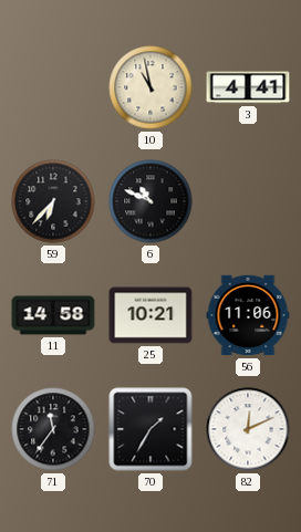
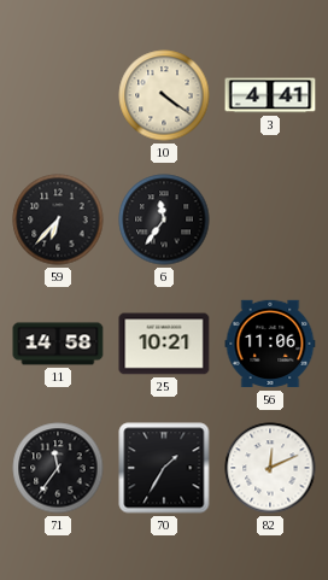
10: 10:58 -> 4:21 (164, 95)
6: 10:49 -> 11:36 (164, 219)
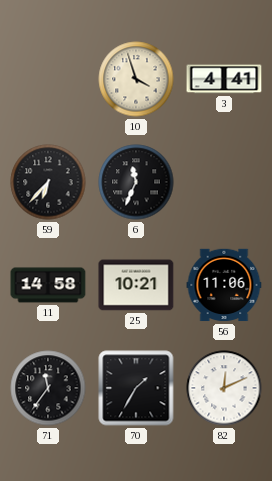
10: 4:21 -> 3:57 (136, 79)
6: 11:36 -> 11:34 (136, 182)
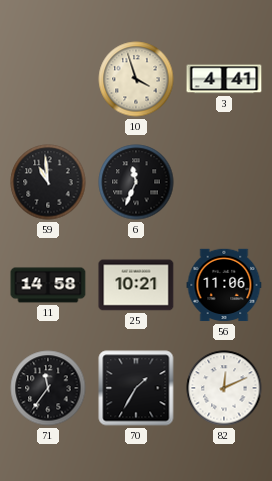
59: 6:37 -> 10:59 (48, 182)
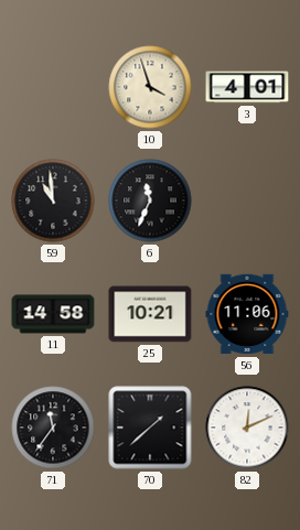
3: 4:41 -> 4:01 (247, 87)
70: 1:35 -> 1:38 (150, 428)
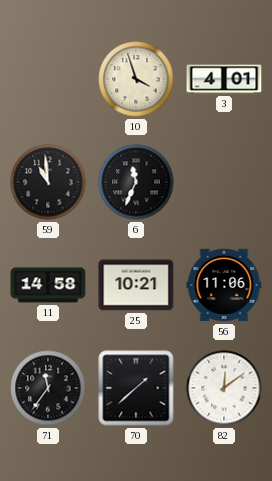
82: 12:11 -> 12:09 (224, 388)
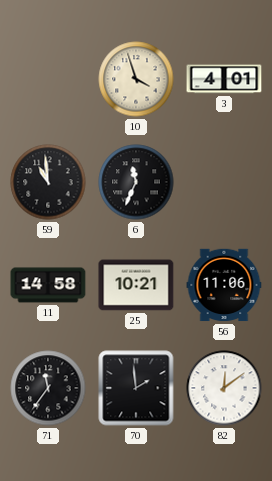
70: 1:38 -> 1:59 (136, 388)
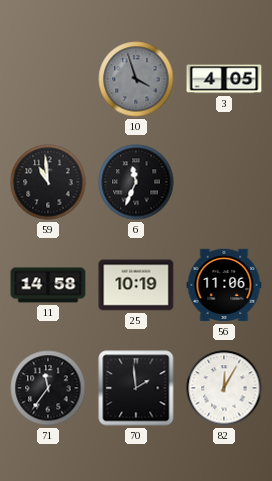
10 dial: cream -> grey (136, 79)
3: 4:01 -> 4:05 (224, 79)
25: 10:21 -> 10:19 (136, 285)
82: 12:09 -> 12:05 (224, 388)
